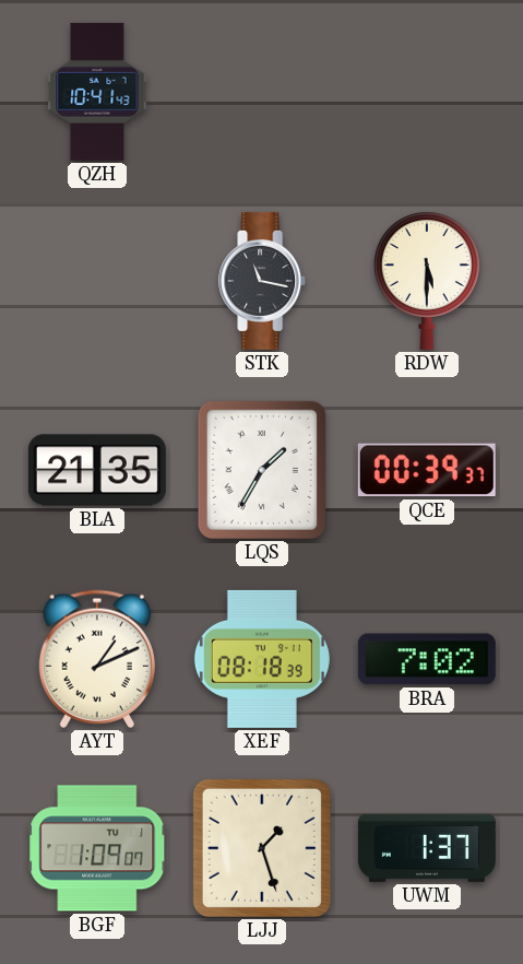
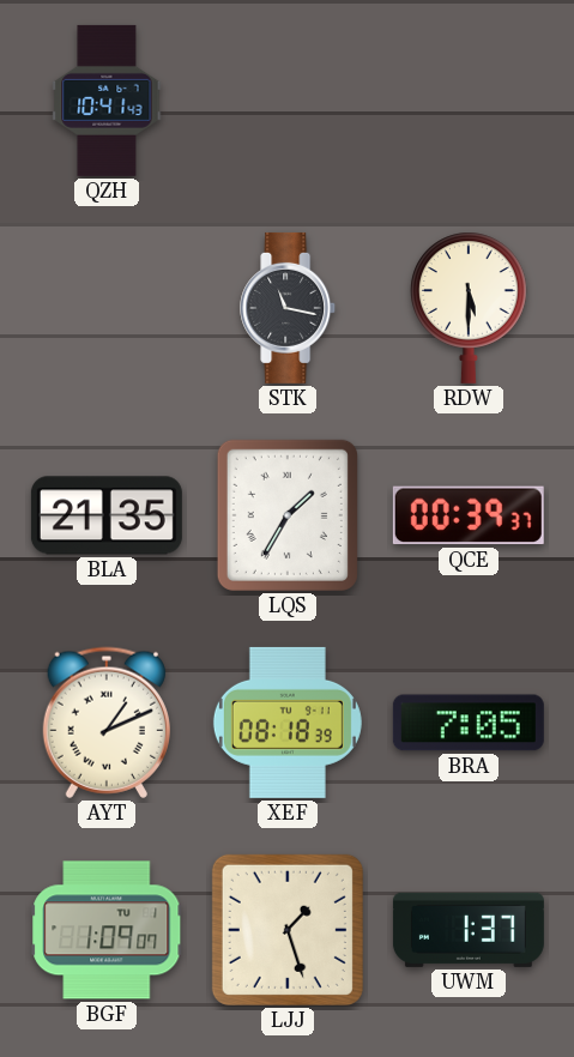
BRA: 7:02 -> 7:05 (469, 723)
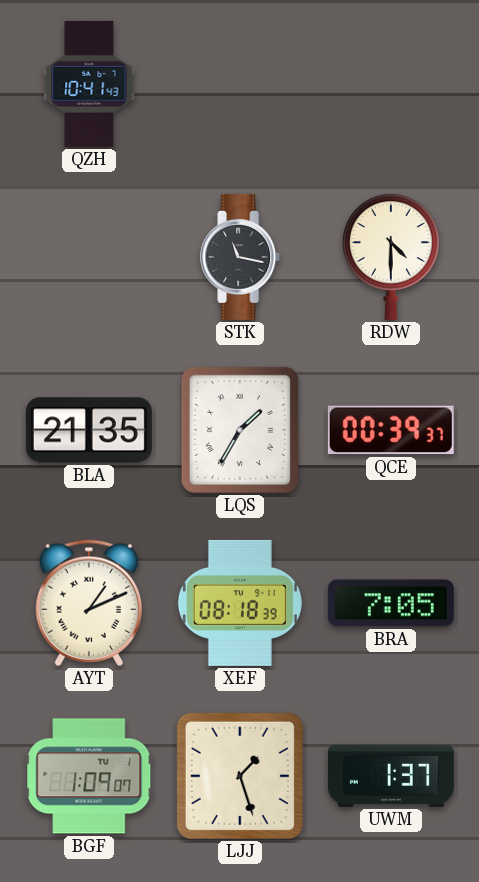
RDW: 5:30 -> 4:30 (391, 257)
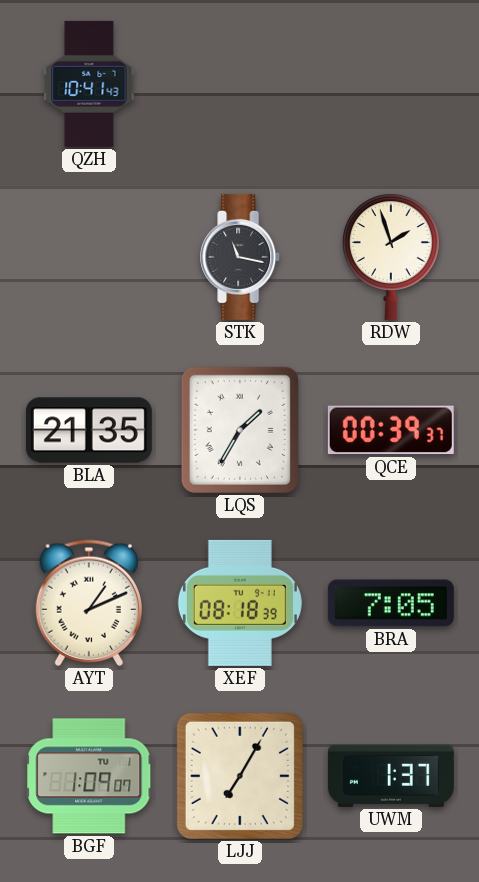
RDW: 4:30 -> 1:57 (391, 257)
LJJ: 1:27 -> 7:05 (240, 776)
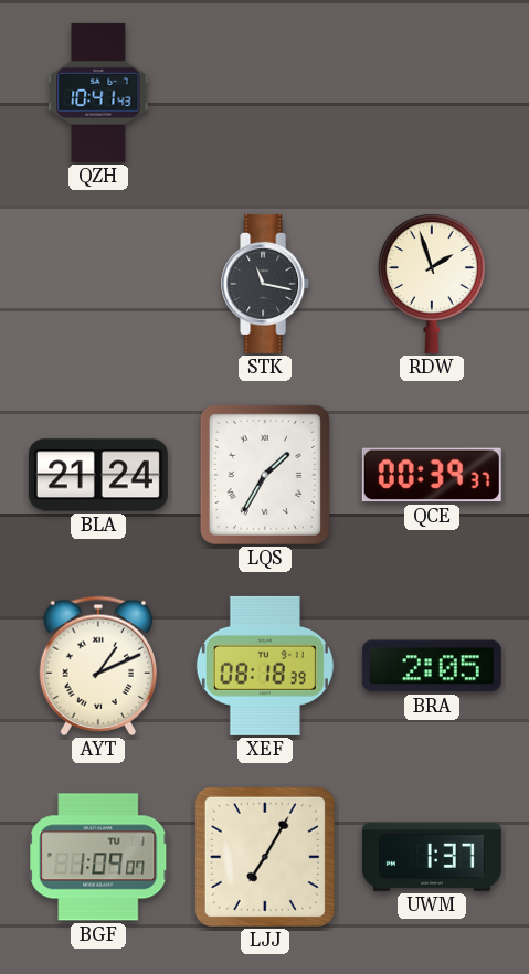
BLA: 21:35 -> 21:24 (98, 475)
BRA: 7:05 -> 2:05 (432, 666)
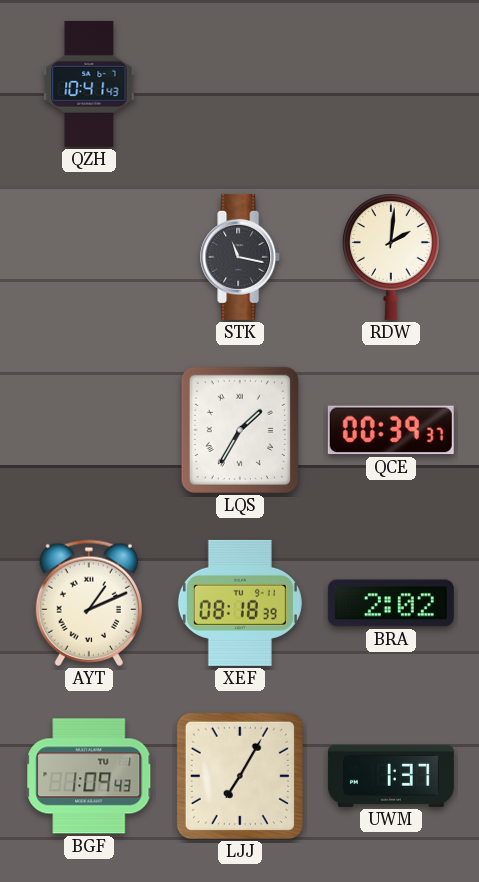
RDW: 1:57 -> 2:01 (391, 257)
BLA: 21:24 -> none (98, 475)
BRA: 2:05 -> 2:02 (391, 603)
BGF: 1:09:07 -> 1:09:43 (89, 776)
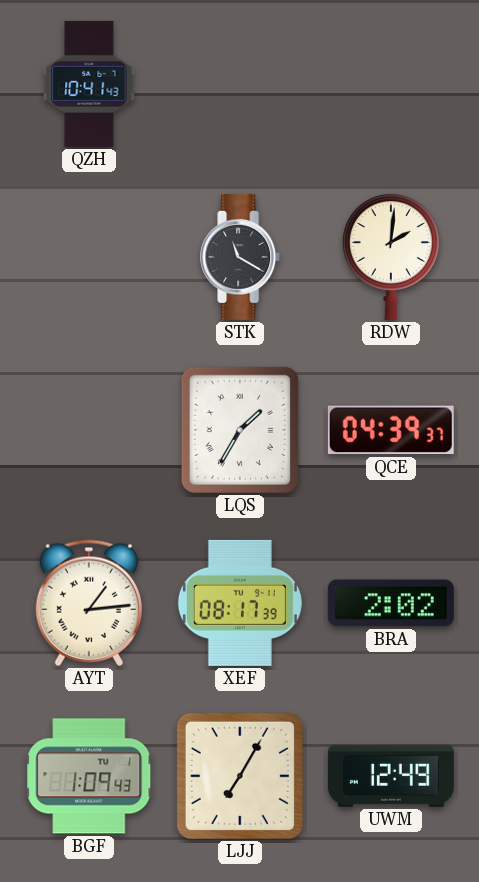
STK: 11:17 -> 11:20 (241, 257)
QCE: 00:39 -> 04:39 (391, 430)
AYT: 1:11 -> 1:14 (89, 603)
XEF: 08:18 -> 08:17 (240, 603)
UWM: 1:37 -> 12:49 (391, 776)
